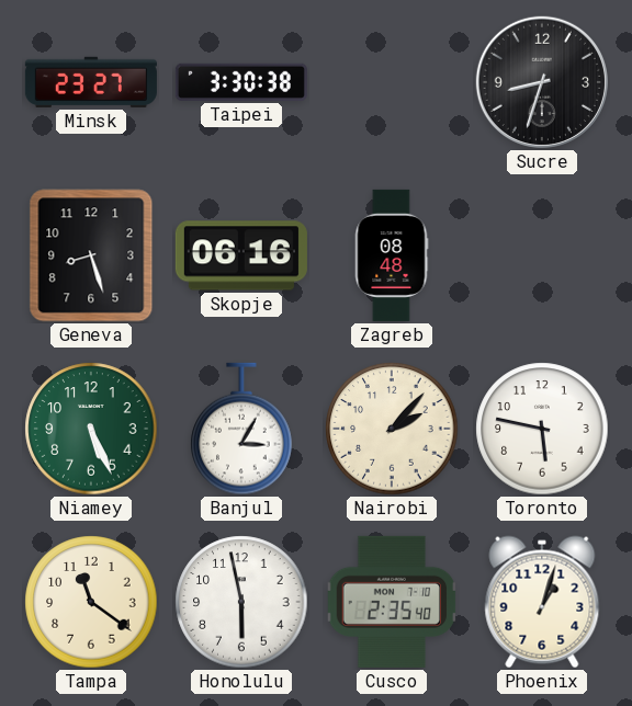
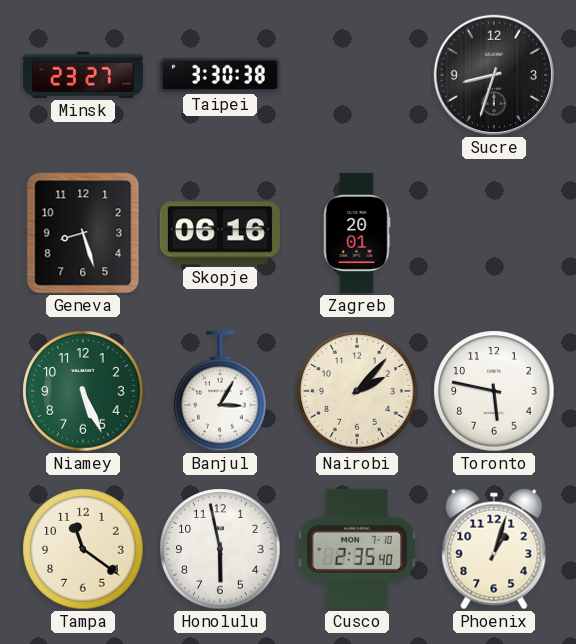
Zagreb: 08:48 -> 20:01 (357, 233)
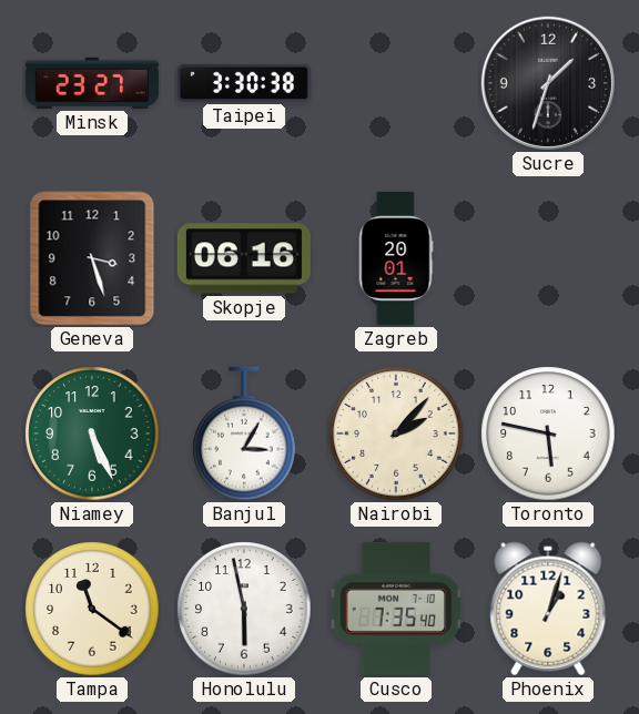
Sucre: 8:33 -> 1:33 (548, 83)
Geneva: 8:27 -> 3:27 (92, 258)
Cusco: 2:35 -> 7:35 (396, 609)
